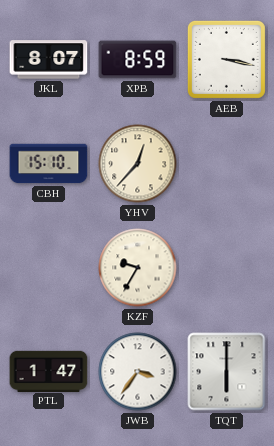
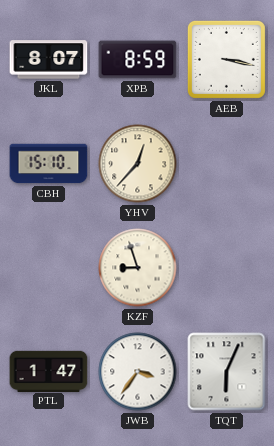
KZF: 9:35 -> 8:57 (138, 268)
TQT: 6:00 -> 6:04 (227, 372)
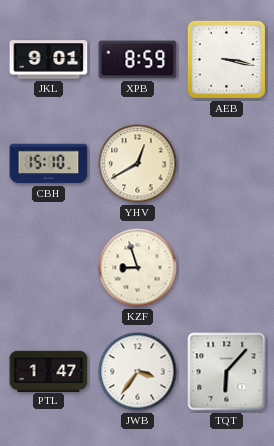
JKL: 8:07 -> 9:01 (49, 60)
YHV: 12:37 -> 12:40 (138, 164)
TQT: 6:04 -> 6:07 (227, 372)
